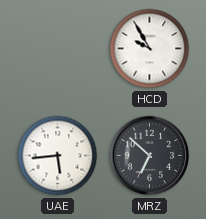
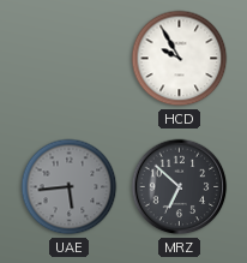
UAE dial: white -> grey (70, 187)
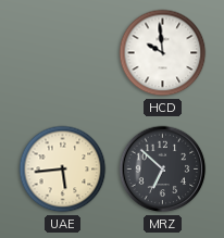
HCD: 9:55 -> 9:59 (163, 53)
UAE dial: grey -> cream (63, 170)
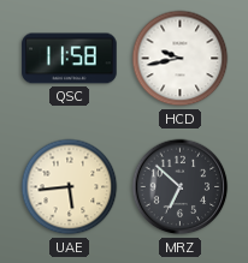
QSC: none -> 11:58 (70, 59)
HCD: 9:59 -> 9:43 (181, 59)
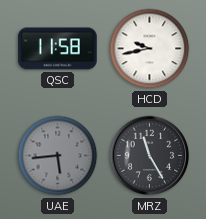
UAE dial: cream -> grey (58, 156)
MRZ: 6:52 -> 11:25 (150, 156)
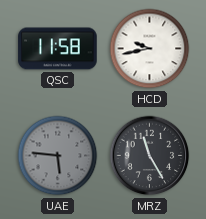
UAE: 5:44 -> 5:46 (58, 156)
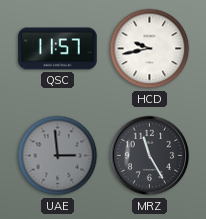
QSC: 11:58 -> 11:57 (58, 49)
UAE: 5:46 -> 2:59 (58, 156)
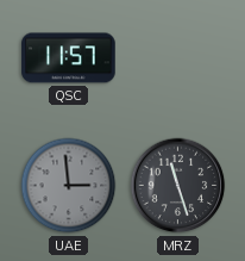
HCD: 9:43 -> none (150, 49)
MRZ: 11:25 -> 11:27 (178, 186)
